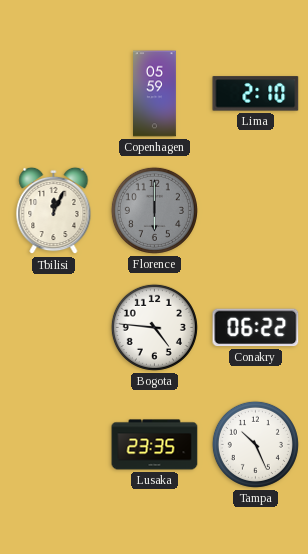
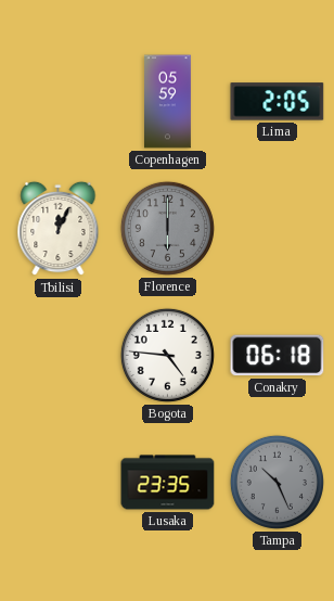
Lima: 2:10 -> 2:05 (278, 102)
Conakry: 06:22 -> 06:18 (278, 356)
Tampa dial: white -> grey (277, 482)
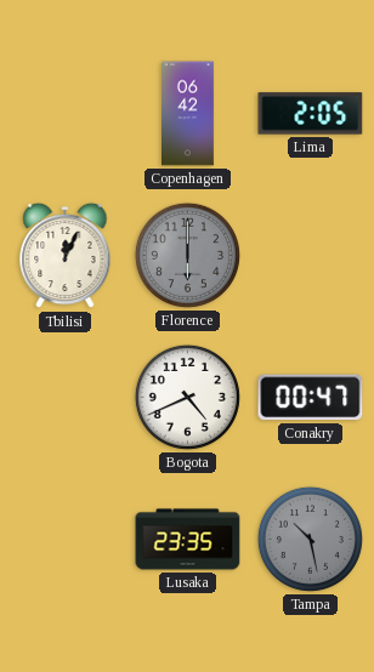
Copenhagen: 05:59 -> 06:42 (188, 114)
Bogota: 4:46 -> 4:41 (187, 397)
Conakry: 06:18 -> 00:47 (311, 398)
Tampa: 10:26 -> 10:28 (310, 539)
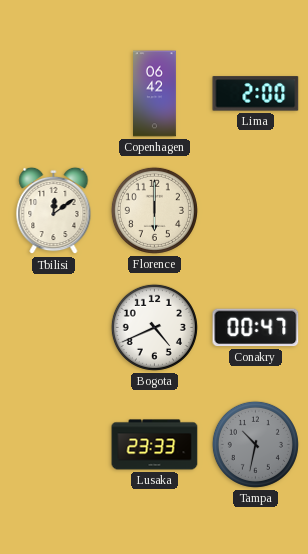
Lima: 2:05 -> 2:00 (256, 94)
Tbilisi: 12:04 -> 12:09 (54, 211)
Florence dial: grey -> cream (154, 210)
Lusaka: 23:35 -> 23:33 (155, 445)
Tampa: 10:28 -> 10:32 (255, 444)
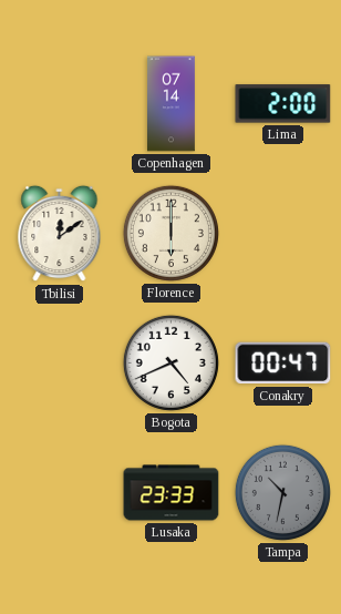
Copenhagen: 06:42 -> 07:14 (172, 104)
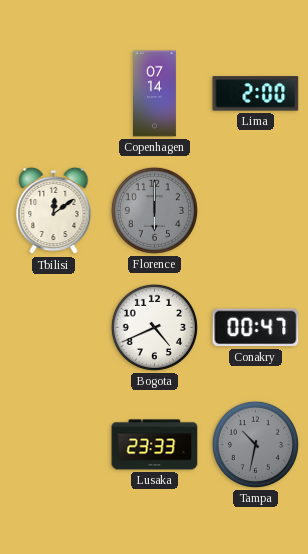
Florence dial: cream -> grey (154, 210)
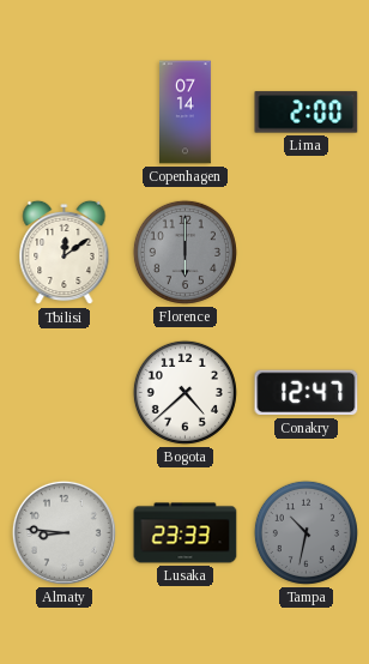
Bogota: 4:41 -> 4:38 (184, 392)
Conakry: 00:47 -> 12:47 (307, 393)
Almaty: none -> 8:46 (63, 532)
